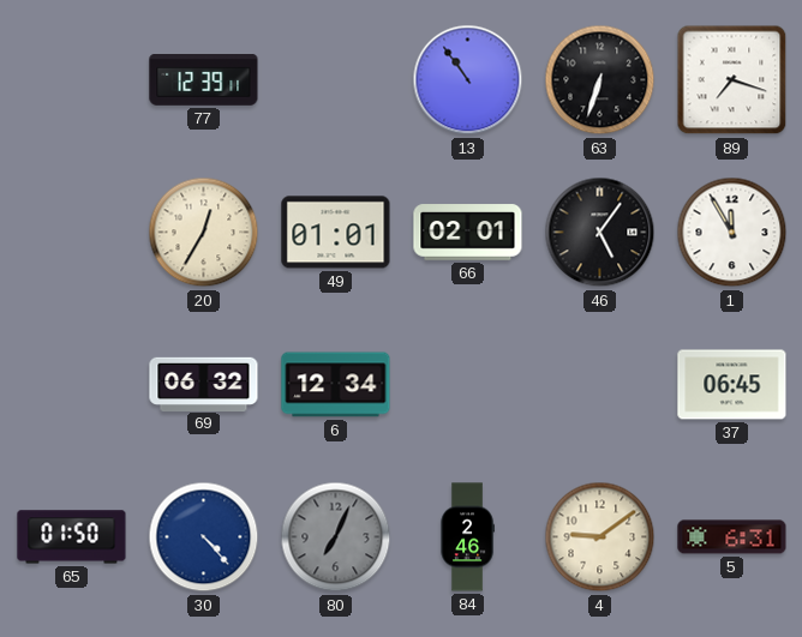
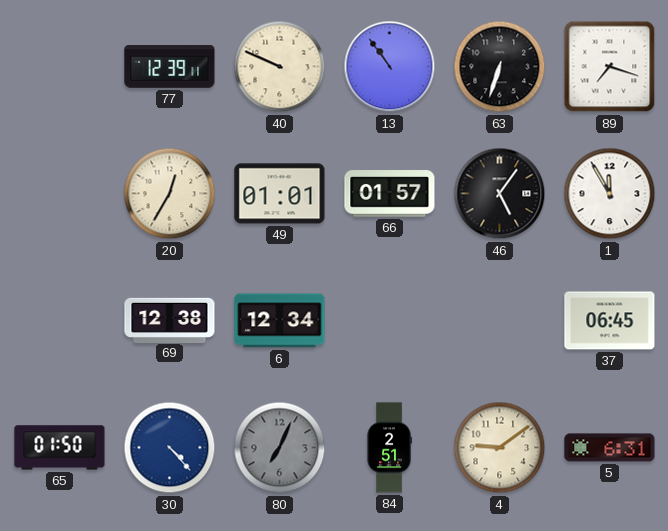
40: none -> 9:49 (280, 67)
66: 02:01 -> 01:57 (390, 194)
69: 06:32 -> 12:38 (170, 320)
84: 2:46 -> 2:51 (389, 448)
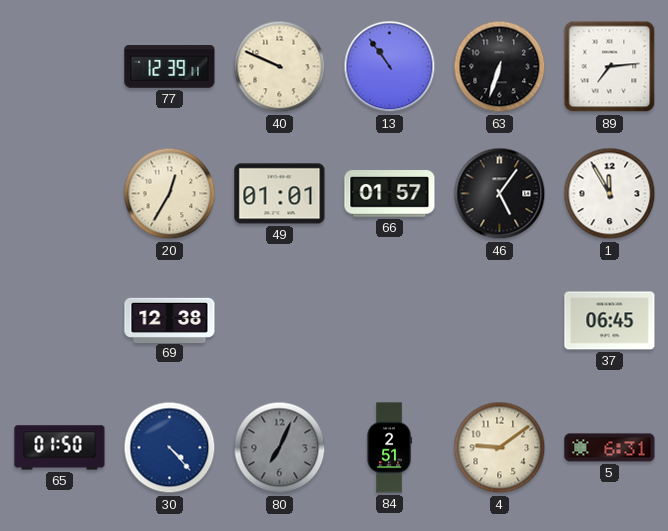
89: 7:18 -> 7:14 (610, 67)
6: 12:34 -> none (280, 321)
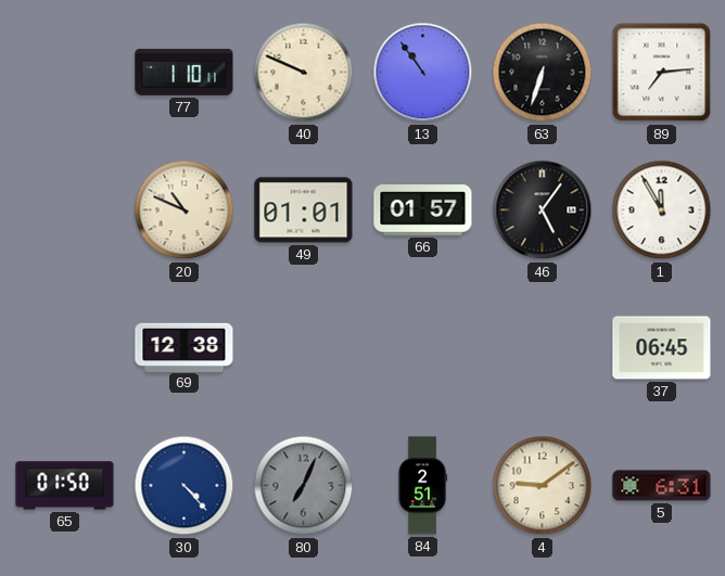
77: 12:39 -> 1:10 (185, 73)
20: 12:35 -> 10:49 (185, 210)
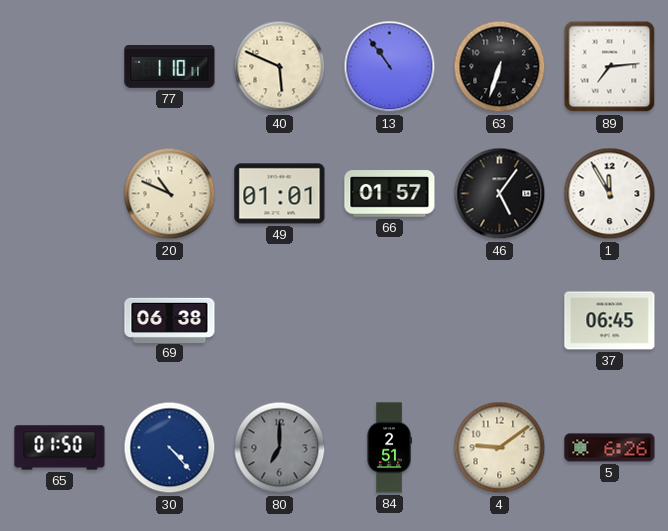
40: 9:49 -> 5:49 (280, 67)
69: 12:38 -> 06:38 (170, 320)
80: 7:04 -> 7:00 (280, 448)
5: 6:31 -> 6:26 (610, 448)
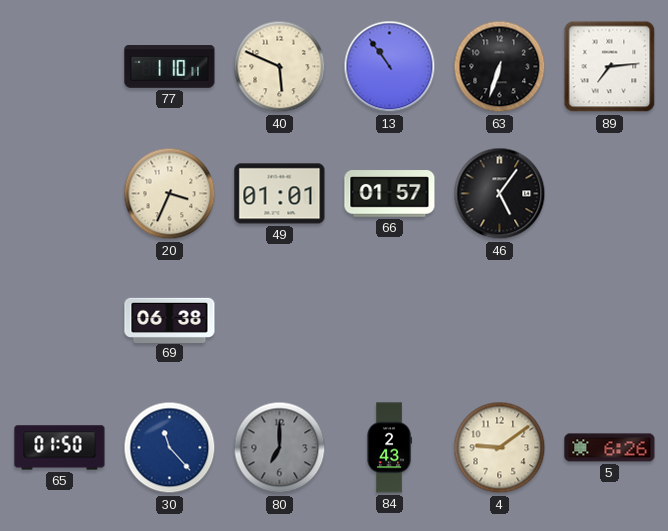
20: 10:49 -> 3:34 (170, 194)
1: 11:55 -> none (610, 194)
37: 06:45 -> none (610, 321)
30: 4:23 -> 11:23 (170, 448)
84: 2:51 -> 2:43 (389, 448)
